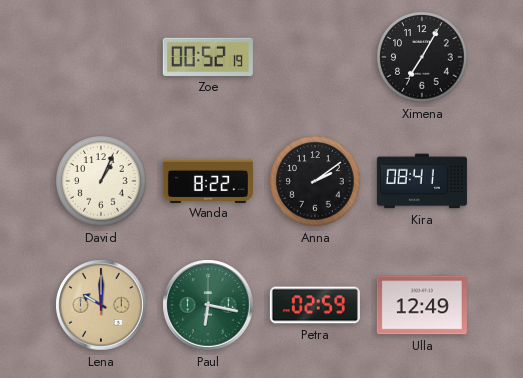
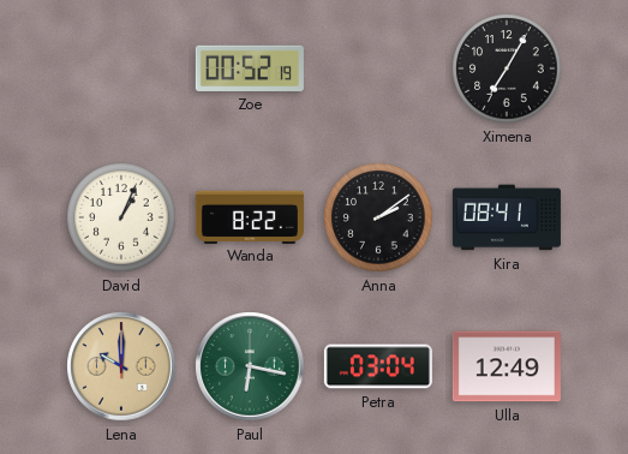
Petra: 02:59 -> 03:04 (378, 366)
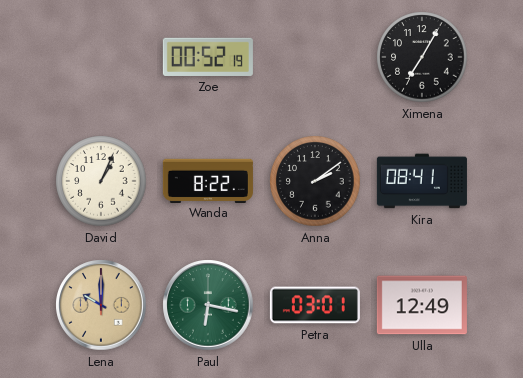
Petra: 03:04 -> 03:01 (315, 305)
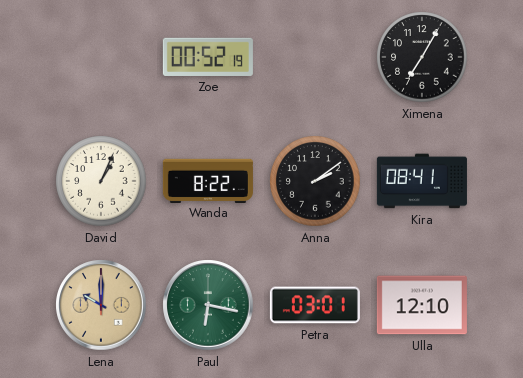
Ulla: 12:49 -> 12:10 (422, 305)
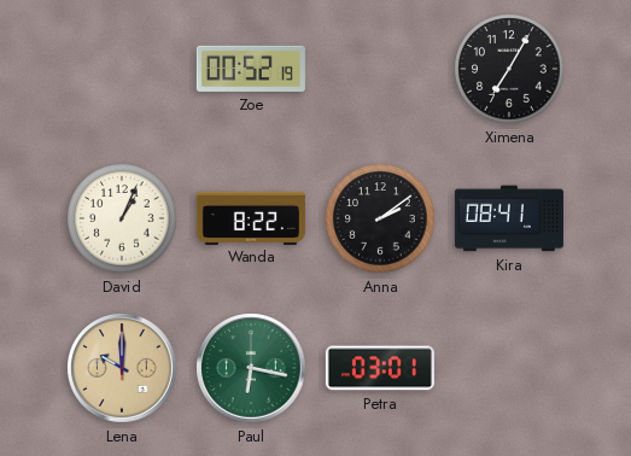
Ulla: 12:10 -> none (422, 305)
